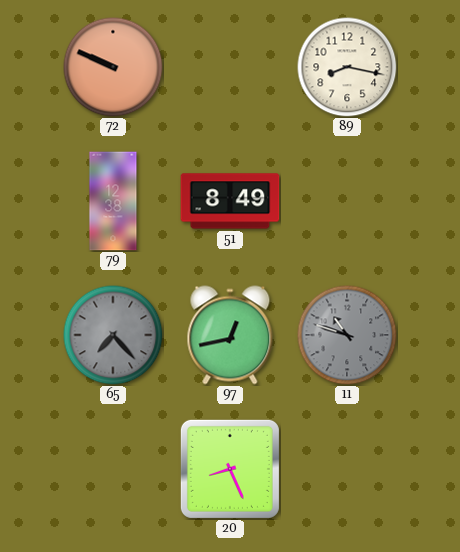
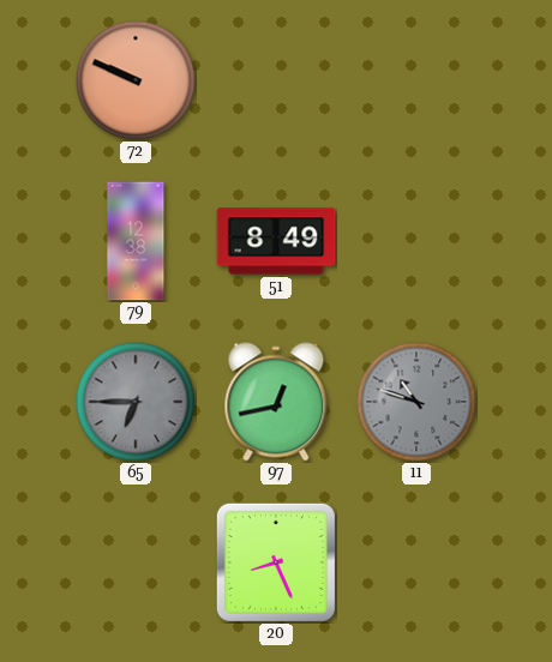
89: 8:17 -> none (347, 67)
65: 7:23 -> 6:45 (136, 402)
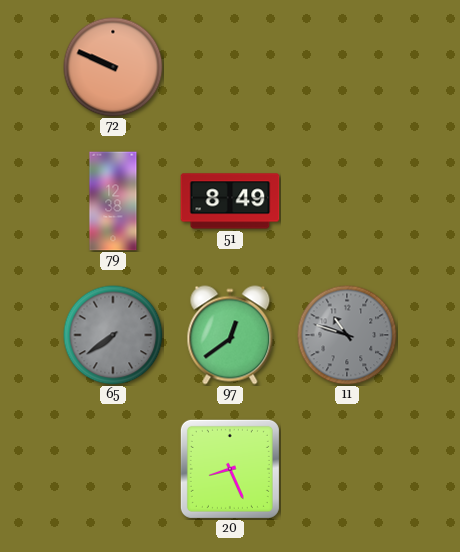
65: 6:45 -> 7:39 (113, 335)
97: 12:43 -> 12:39 (230, 335)
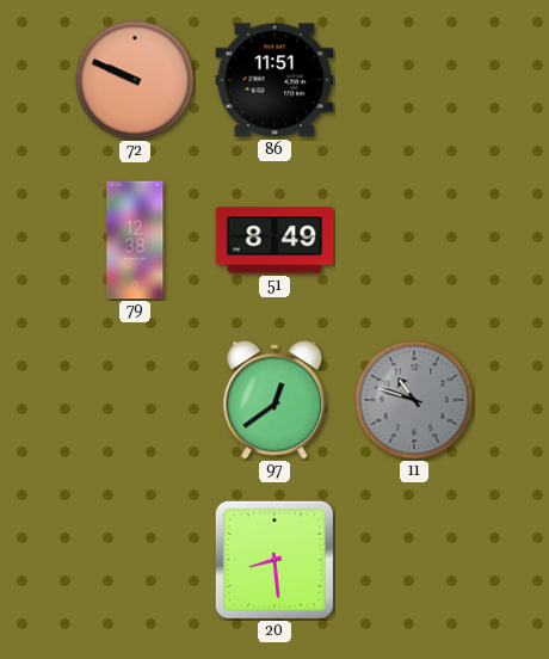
86: none -> 11:51 (274, 80)
65: 7:39 -> none (113, 335)
20: 8:26 -> 8:29 (274, 560)
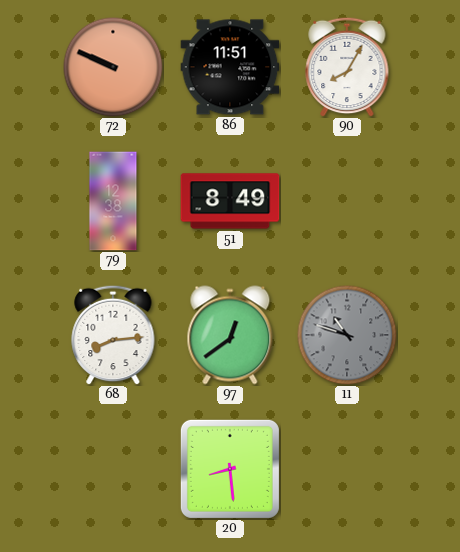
90: none -> 8:05 (347, 67)
68: none -> 8:14 (113, 335)
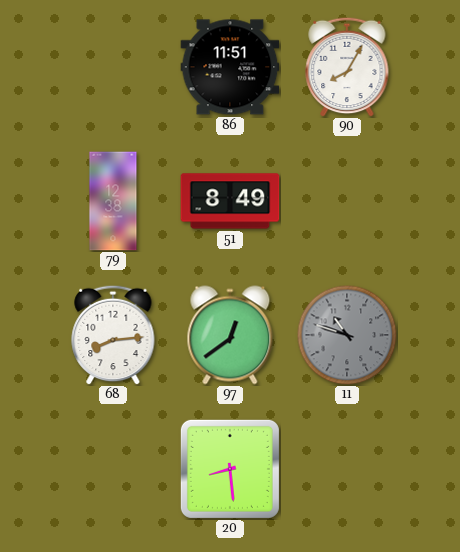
72: 9:49 -> none (113, 67)
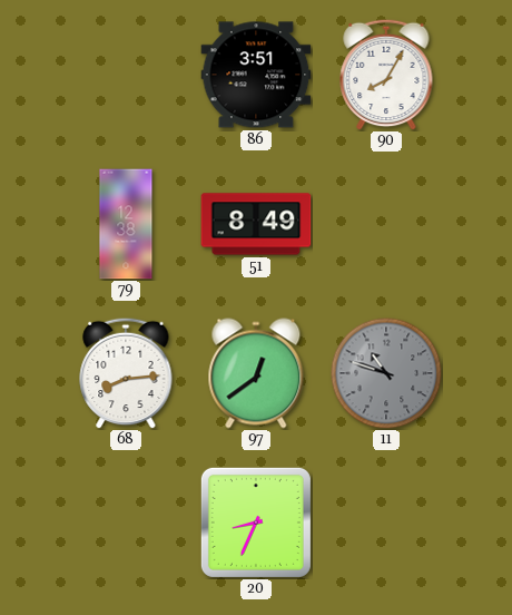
86: 11:51 -> 3:51 (256, 75)
20: 8:29 -> 8:34 (256, 523)
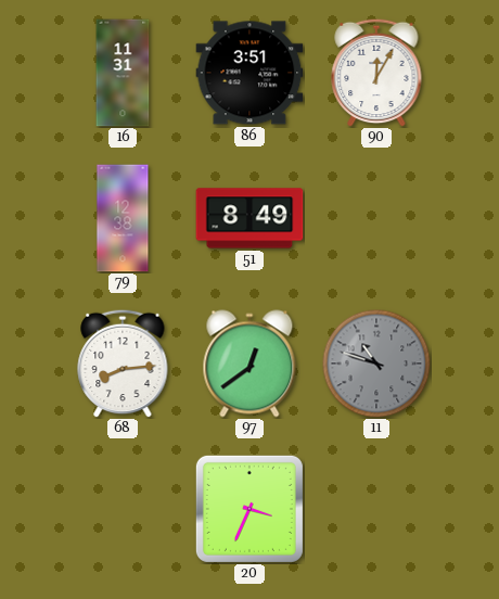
16: none -> 11:31 (123, 73)
90: 8:05 -> 12:05 (376, 73)
20: 8:34 -> 3:34 (250, 509)
